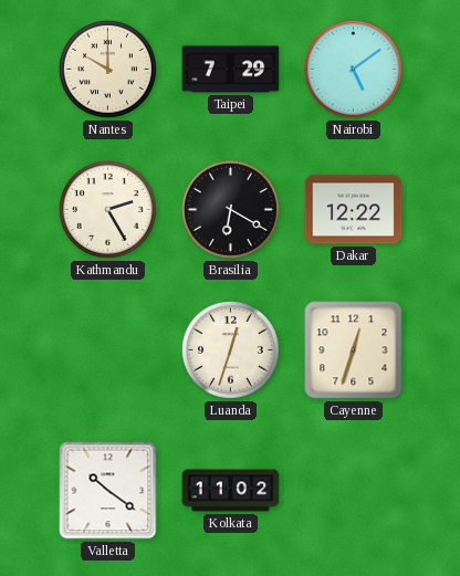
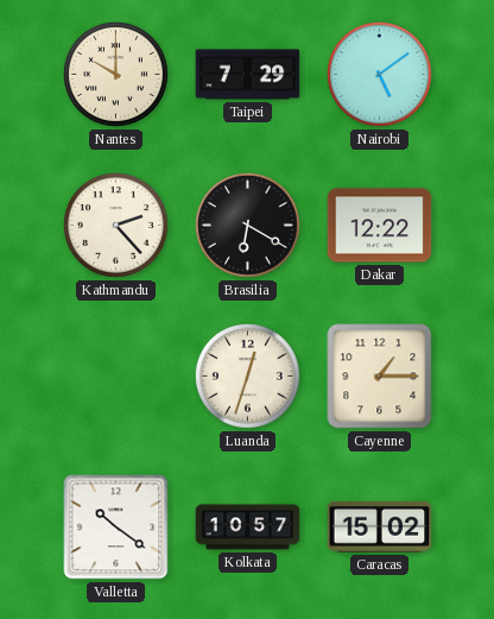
Kathmandu: 2:25 -> 2:23 (115, 225)
Cayenne: 12:33 -> 1:15 (380, 377)
Kolkata: 11:02 -> 10:57 (248, 528)
Caracas: none -> 15:02 (380, 528)
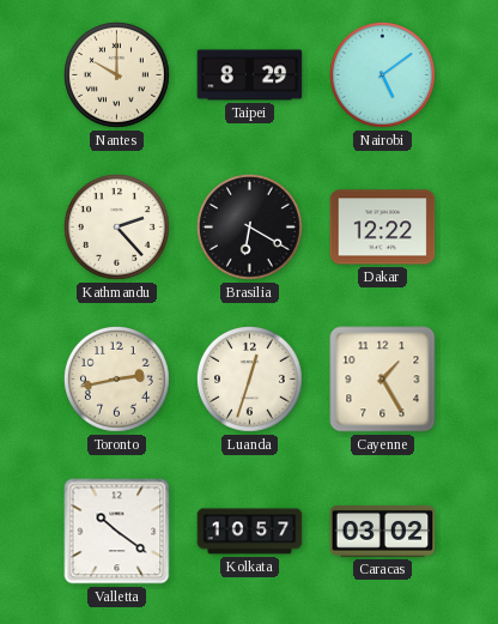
Taipei: 7:29 -> 8:29 (250, 75)
Toronto: none -> 2:43 (116, 378)
Cayenne: 1:15 -> 1:25 (383, 380)
Caracas: 15:02 -> 03:02 (383, 532)
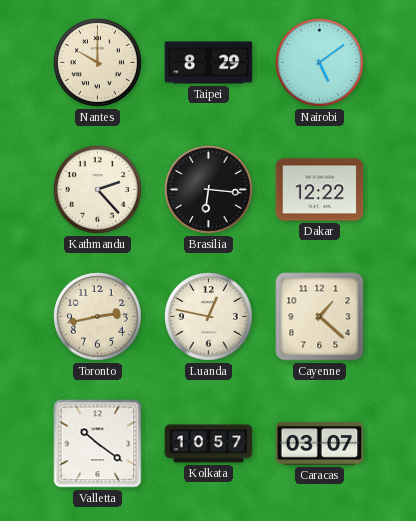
Brasilia: 6:20 -> 6:16 (208, 189)
Luanda: 12:33 -> 12:47 (208, 316)
Cayenne: 1:25 -> 1:22 (320, 317)
Caracas: 03:02 -> 03:07 (320, 444)
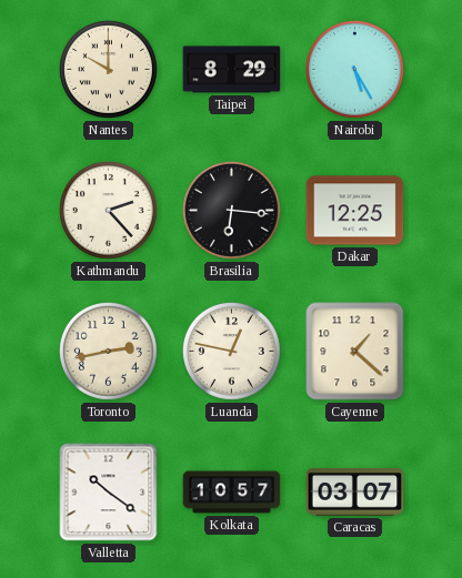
Nairobi: 5:09 -> 5:25 (354, 69)
Dakar: 12:22 -> 12:25 (355, 211)
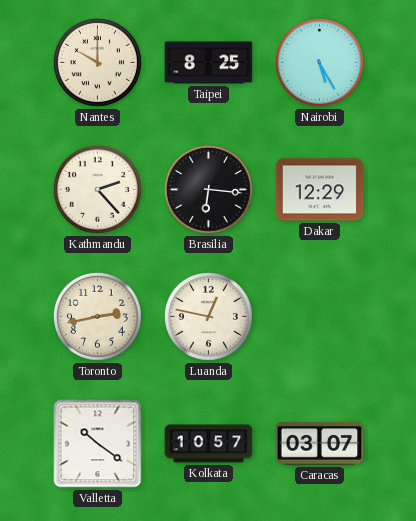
Taipei: 8:29 -> 8:25 (209, 63)
Dakar: 12:25 -> 12:29 (320, 190)
Cayenne: 1:22 -> none (355, 352)
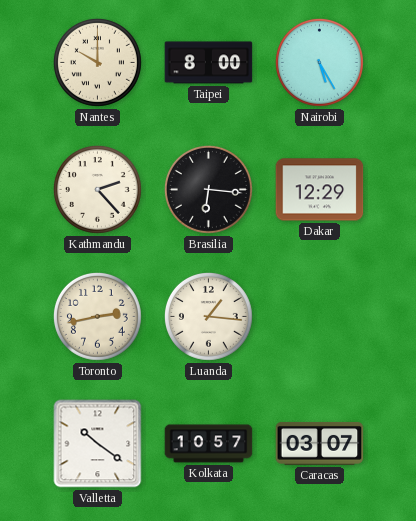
Taipei: 8:25 -> 8:00 (209, 63)
Luanda: 12:47 -> 1:16 (208, 316)
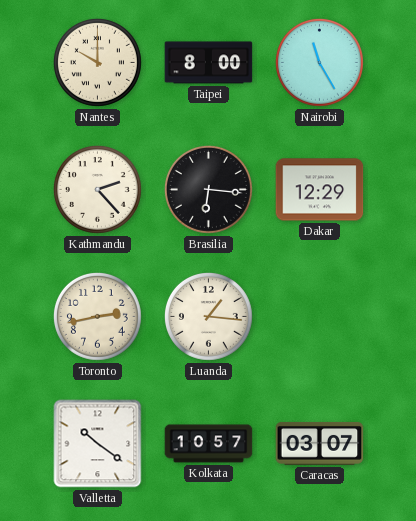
Nairobi: 5:25 -> 11:25 (319, 62)
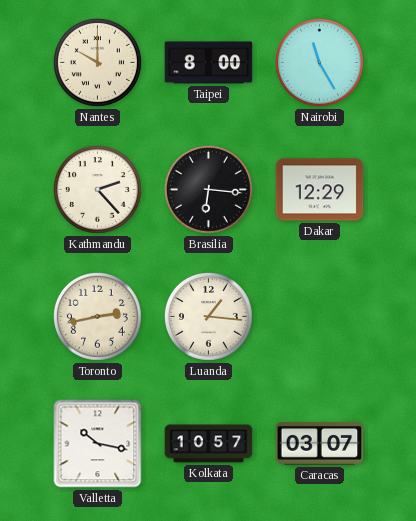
Valletta: 10:21 -> 10:17 (98, 444)
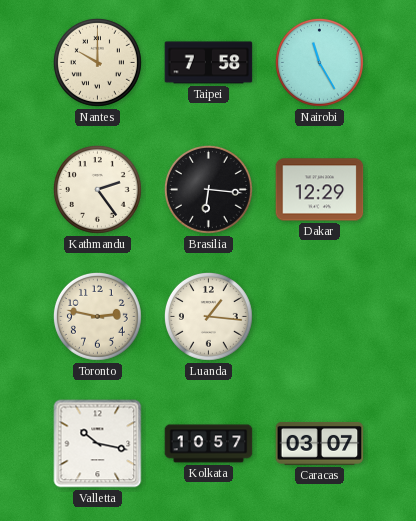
Taipei: 8:00 -> 7:58 (209, 63)
Kathmandu: 2:23 -> 2:24 (97, 189)
Toronto: 2:43 -> 2:47 (97, 316)
